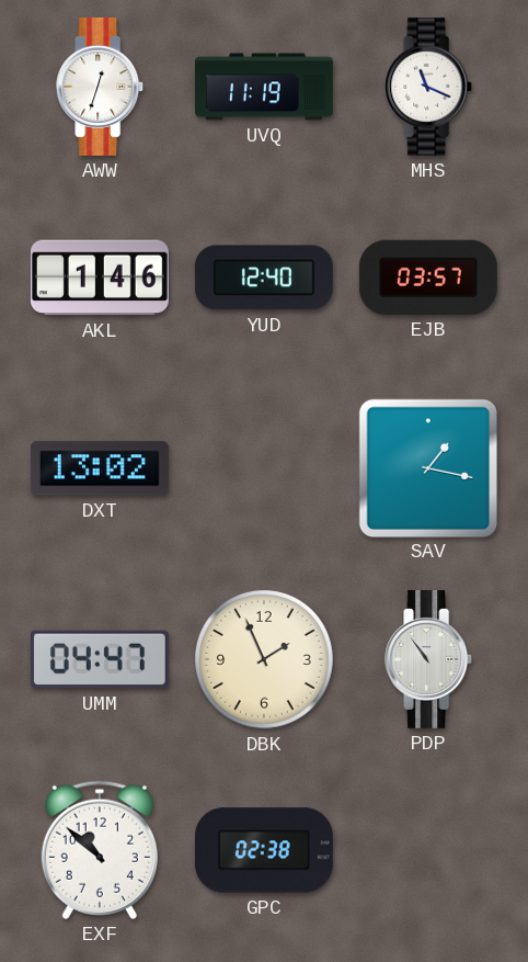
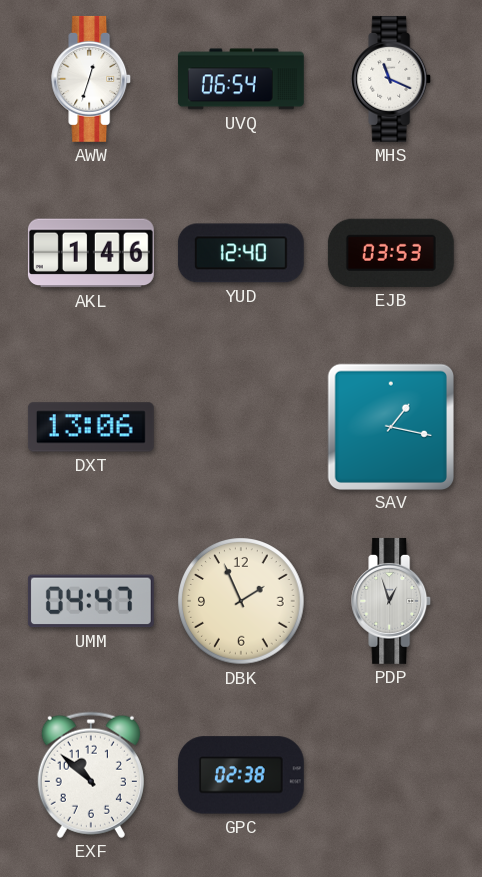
UVQ: 11:19 -> 06:54 (241, 79)
EJB: 03:57 -> 03:53 (391, 253)
DXT: 13:02 -> 13:06 (91, 427)
PDP: 10:54 -> 12:57 (392, 601)
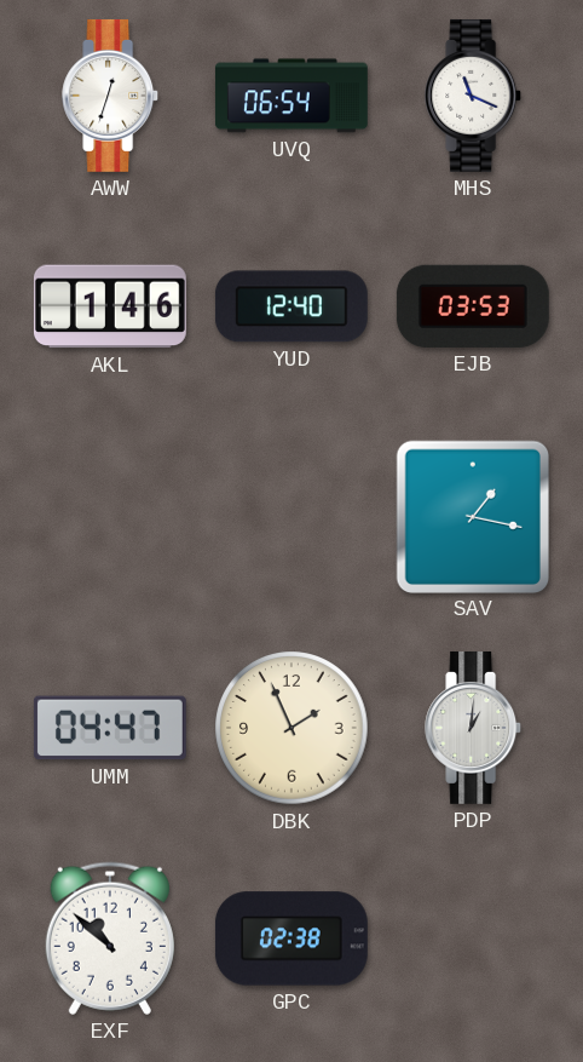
DXT: 13:06 -> none (91, 427)
PDP: 12:57 -> 1:01 (474, 728)
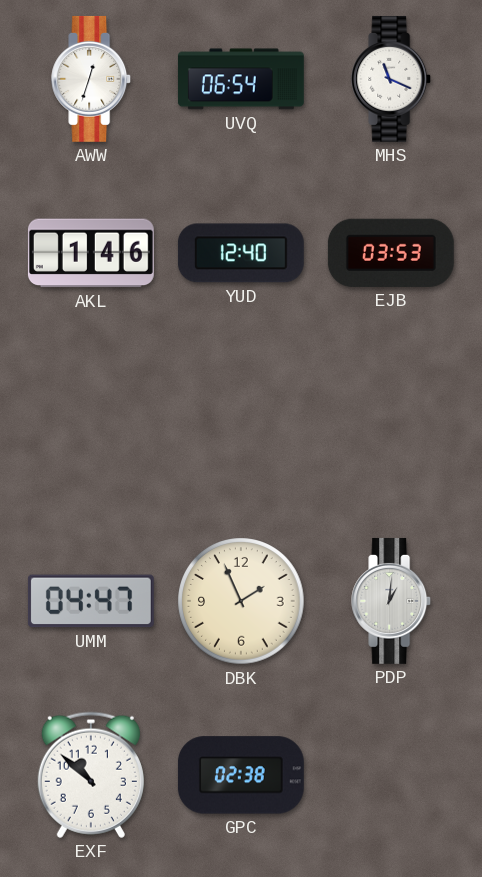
SAV: 1:17 -> none (472, 516)
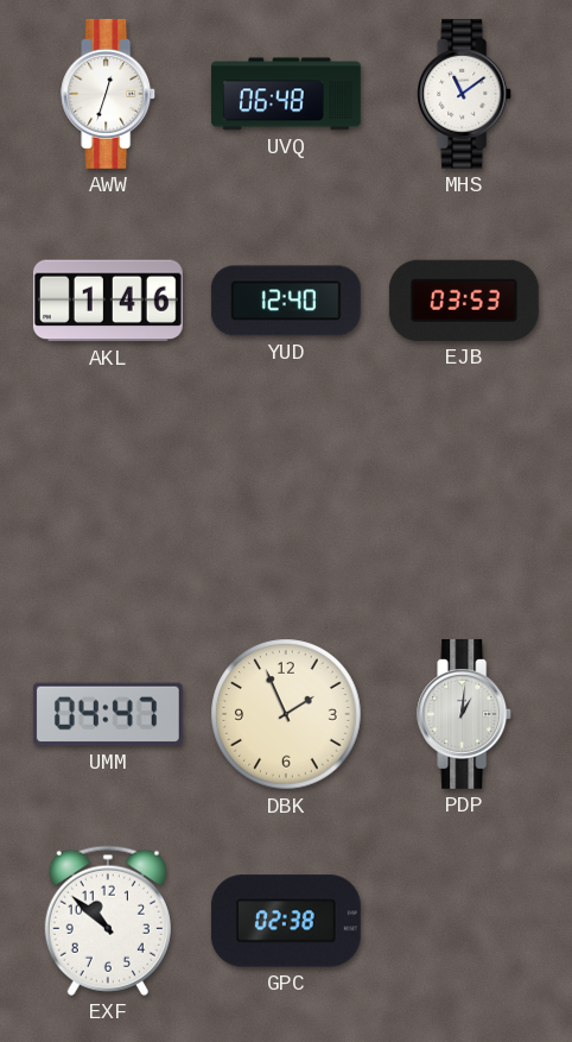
UVQ: 06:54 -> 06:48 (286, 94)
MHS: 11:19 -> 11:09 (465, 94)
